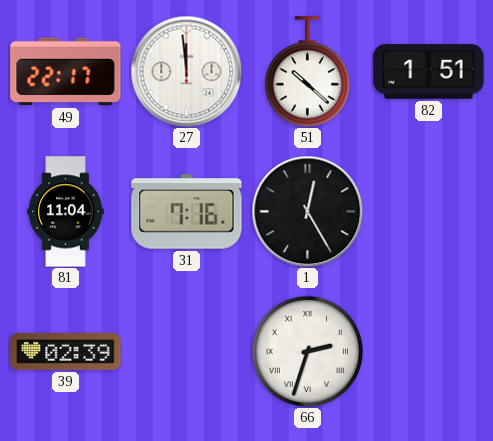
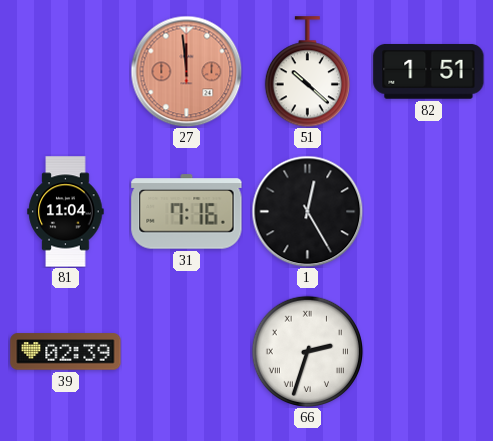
49: 22:17 -> none (66, 72)
27 dial: white -> salmon (186, 71)
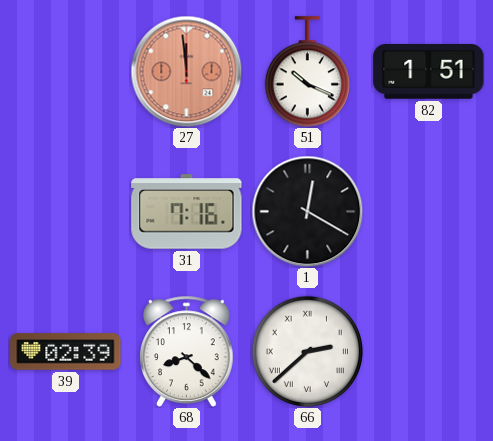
51: 10:22 -> 10:19 (307, 72)
81: 11:04 -> none (66, 212)
1: 12:25 -> 12:20 (307, 211)
68: none -> 8:22 (187, 351)
66: 2:33 -> 2:38 (307, 351)
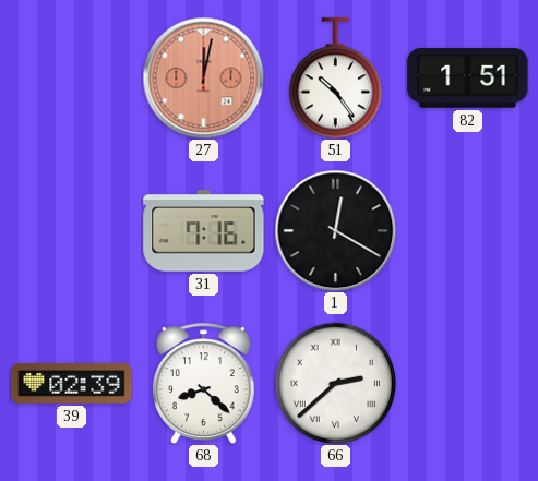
27: 11:59 -> 12:02 (203, 77)
51: 10:19 -> 10:24 (335, 79)
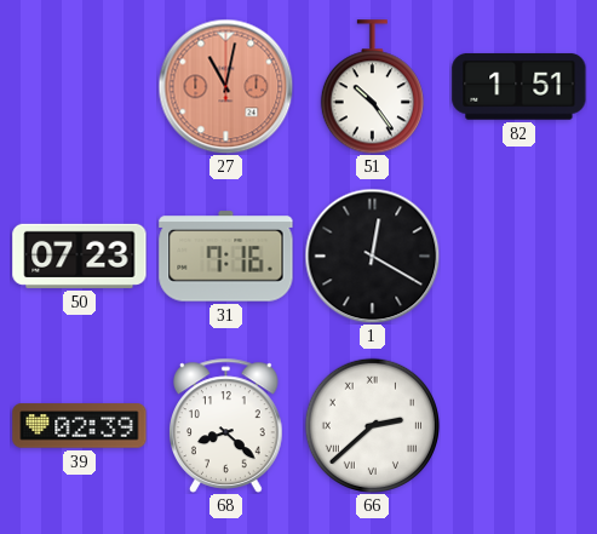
27: 12:02 -> 11:02 (225, 86)
50: none -> 07:23 (80, 255)
